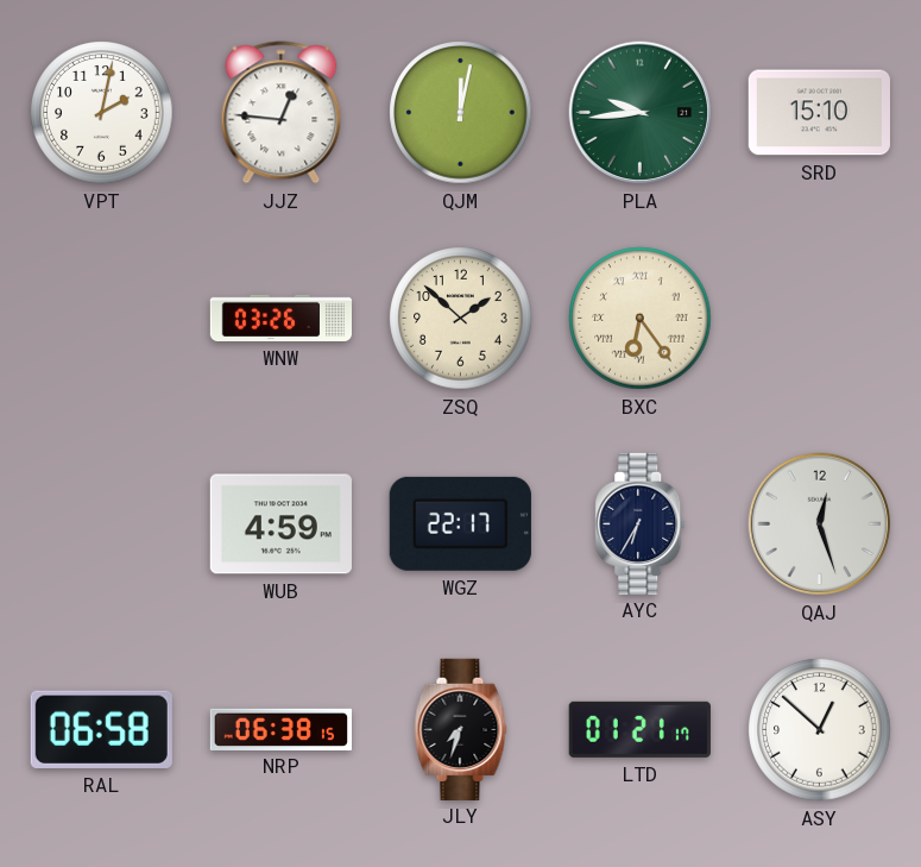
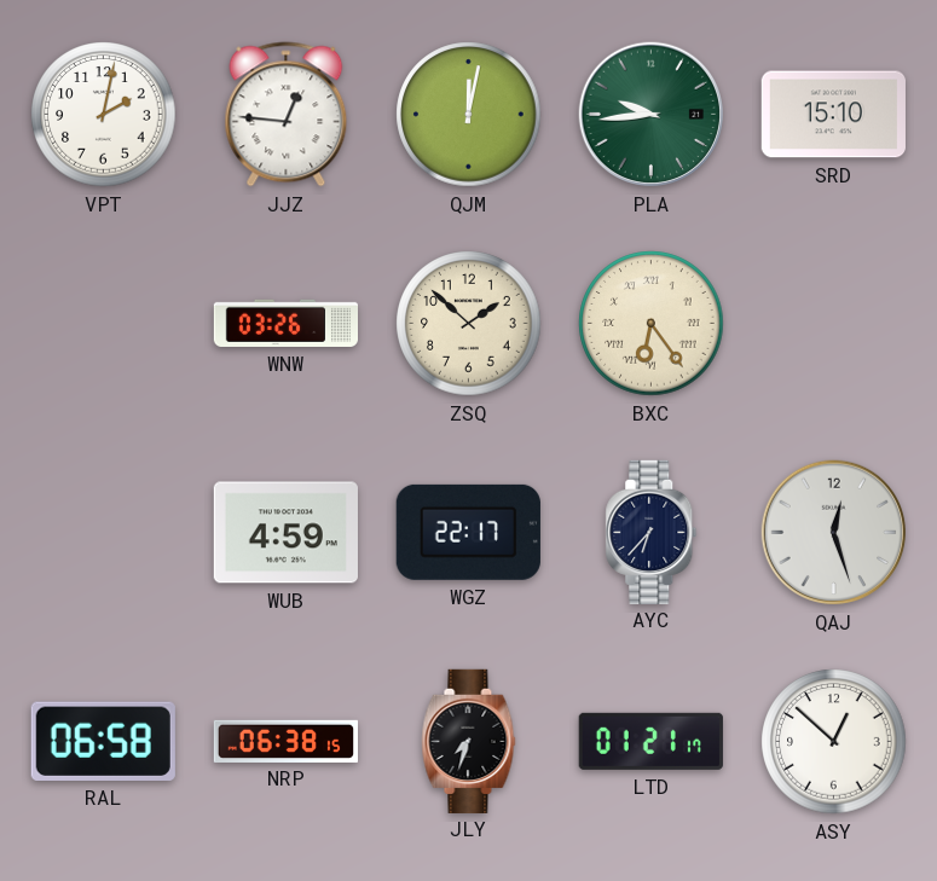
AYC: 6:35 -> 6:37 (652, 532)
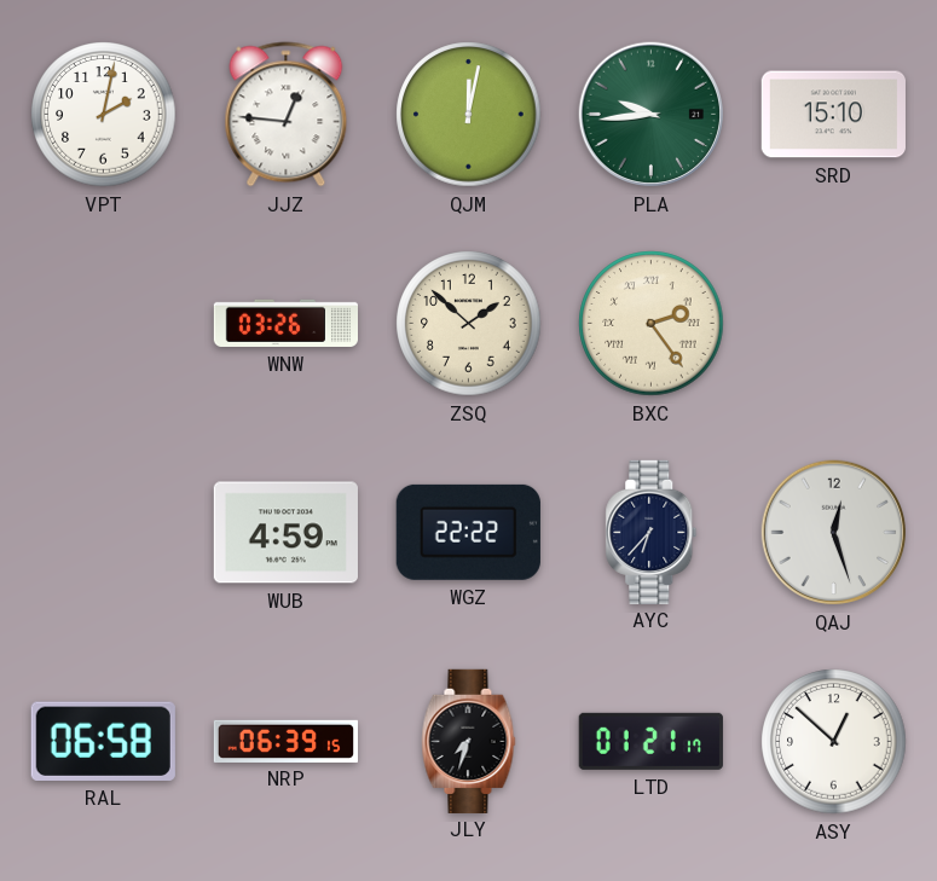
BXC: 6:24 -> 2:24 (652, 324)
WGZ: 22:17 -> 22:22 (468, 532)
NRP: 06:38 -> 06:39 (285, 741)
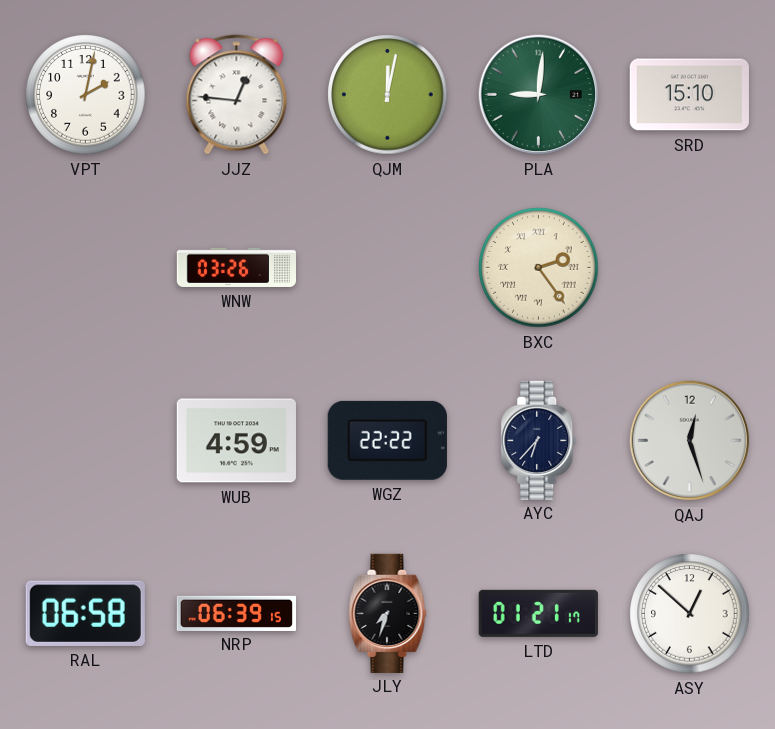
PLA: 9:44 -> 9:01 (539, 95)
ZSQ: 1:52 -> none (469, 324)
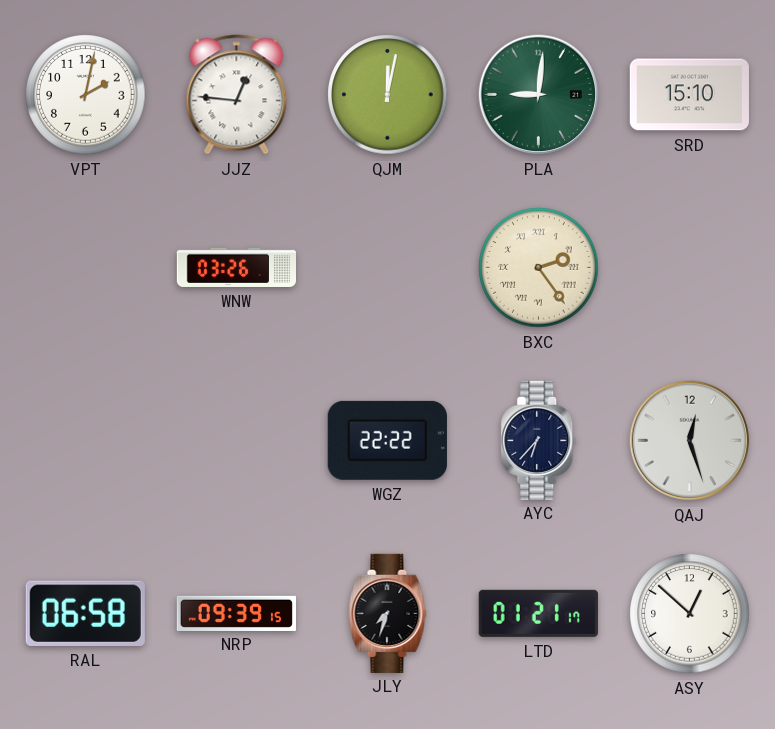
WUB: 4:59 -> none (236, 441)
NRP: 06:39 -> 09:39 (236, 613)
